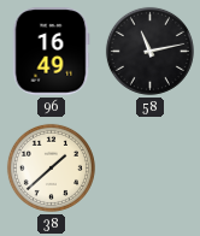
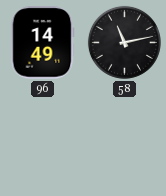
96: 16:49 -> 14:49 (42, 43)
38: 1:38 -> none (51, 167)
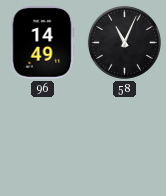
58: 11:13 -> 11:04 (124, 42)
